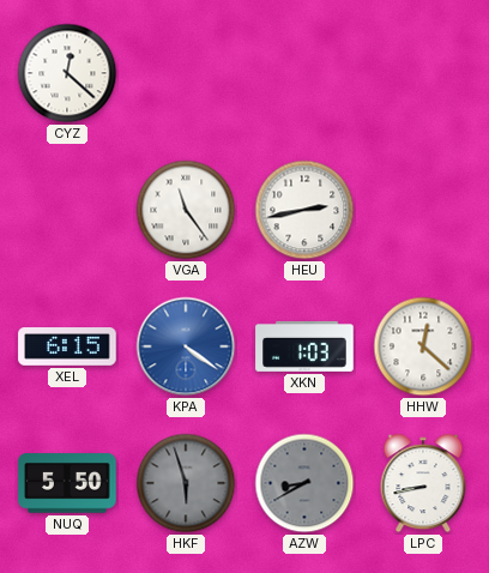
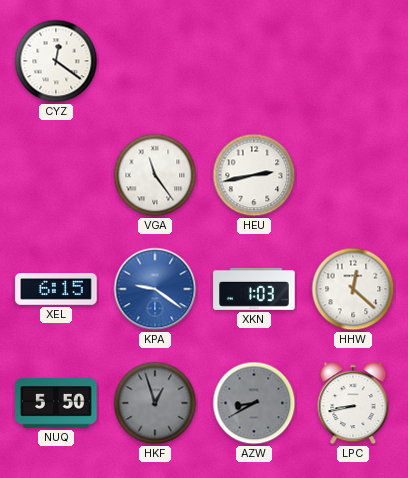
CYZ: 12:22 -> 12:21 (56, 61)
KPA: 4:21 -> 9:21 (155, 289)
HKF: 5:57 -> 12:57 (155, 403)
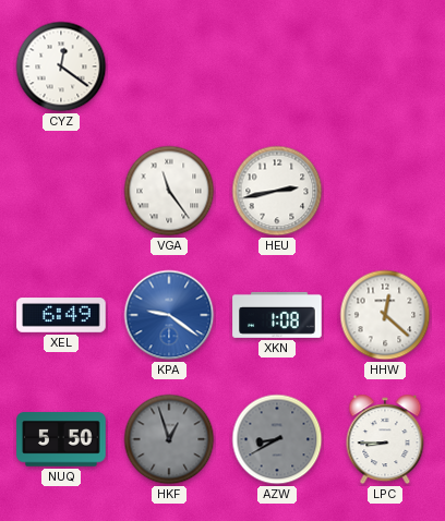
XEL: 6:15 -> 6:49 (61, 315)
XKN: 1:03 -> 1:08 (277, 315)
LPC: 8:43 -> 8:45 (385, 439)
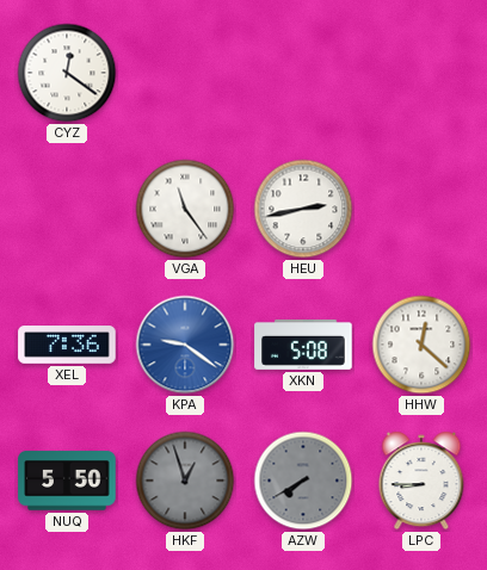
XEL: 6:49 -> 7:36 (67, 345)
XKN: 1:08 -> 5:08 (303, 345)
AZW: 8:40 -> 7:40 (303, 481)
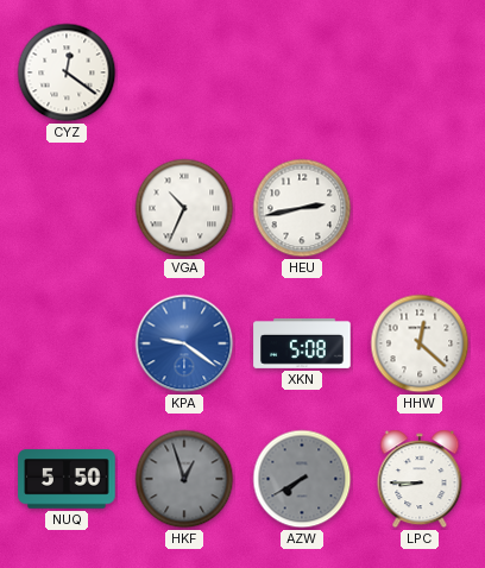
VGA: 11:24 -> 10:34 (184, 208)
XEL: 7:36 -> none (67, 345)
